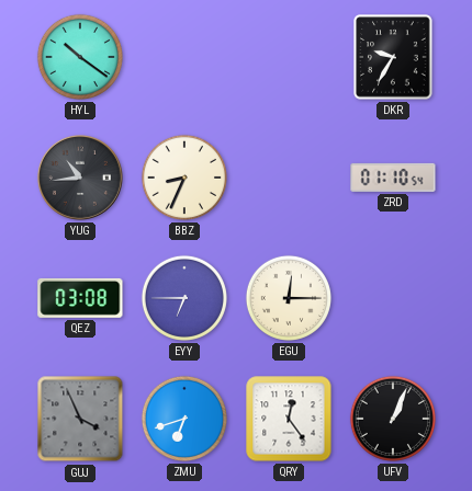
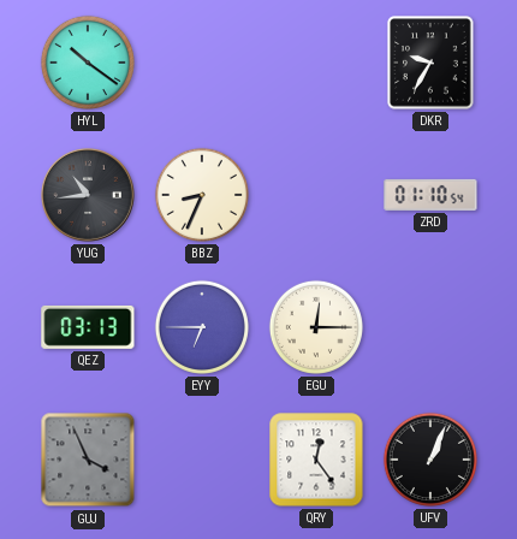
QEZ: 03:08 -> 03:13 (88, 327)
ZMU: 6:42 -> none (184, 419)
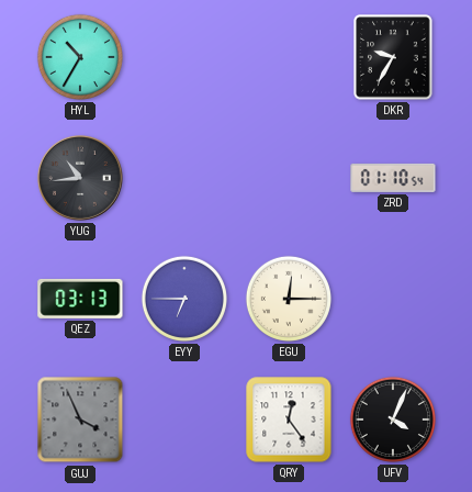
HYL: 10:21 -> 10:35 (80, 57)
BBZ: 8:34 -> none (202, 195)
UFV: 1:04 -> 4:04 (393, 420)
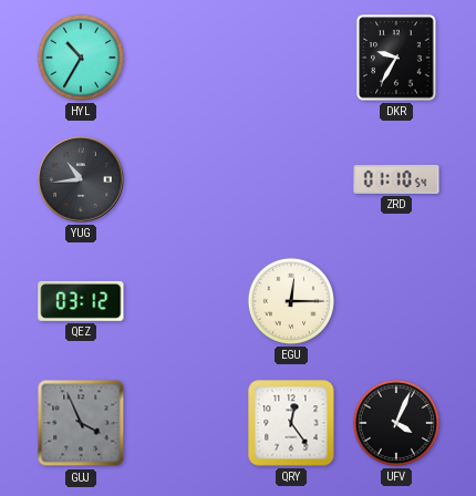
QEZ: 03:13 -> 03:12 (81, 301)
EYY: 6:45 -> none (184, 299)
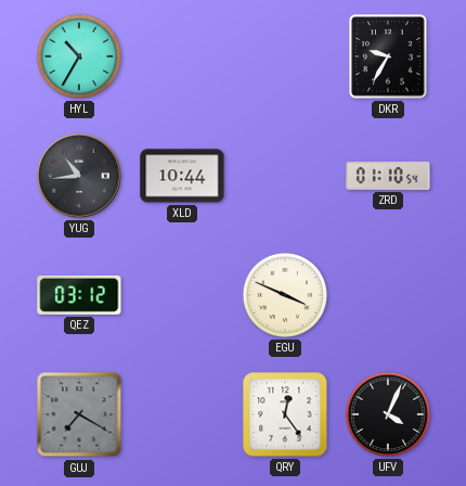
XLD: none -> 10:44 (182, 176)
EGU: 12:15 -> 3:49 (285, 295)
GUJ: 3:56 -> 7:20 (79, 414)
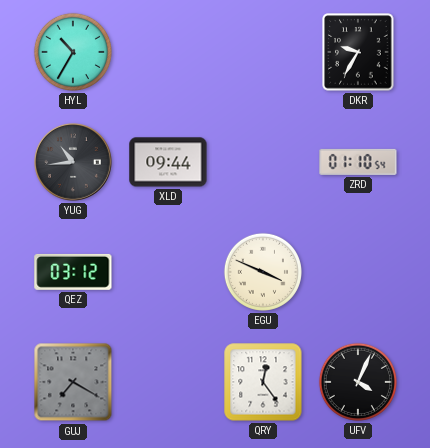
XLD: 10:44 -> 09:44 (168, 162)
